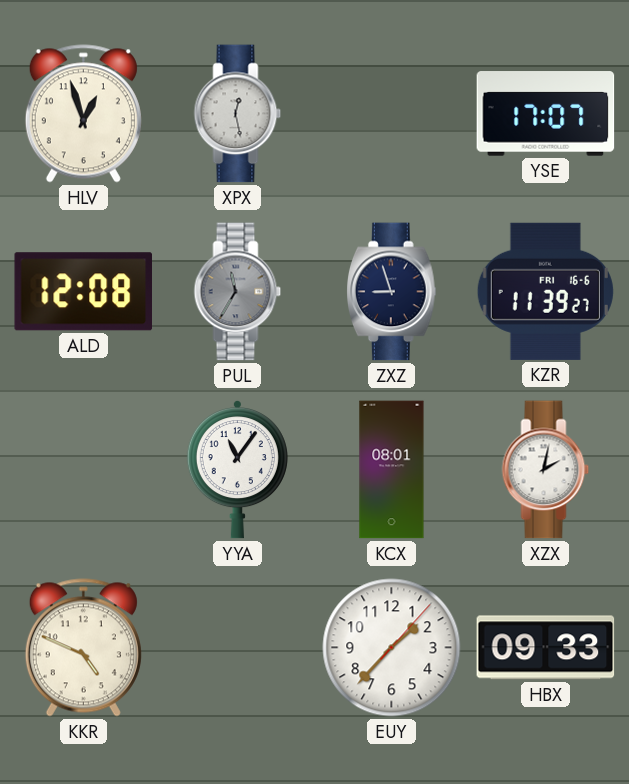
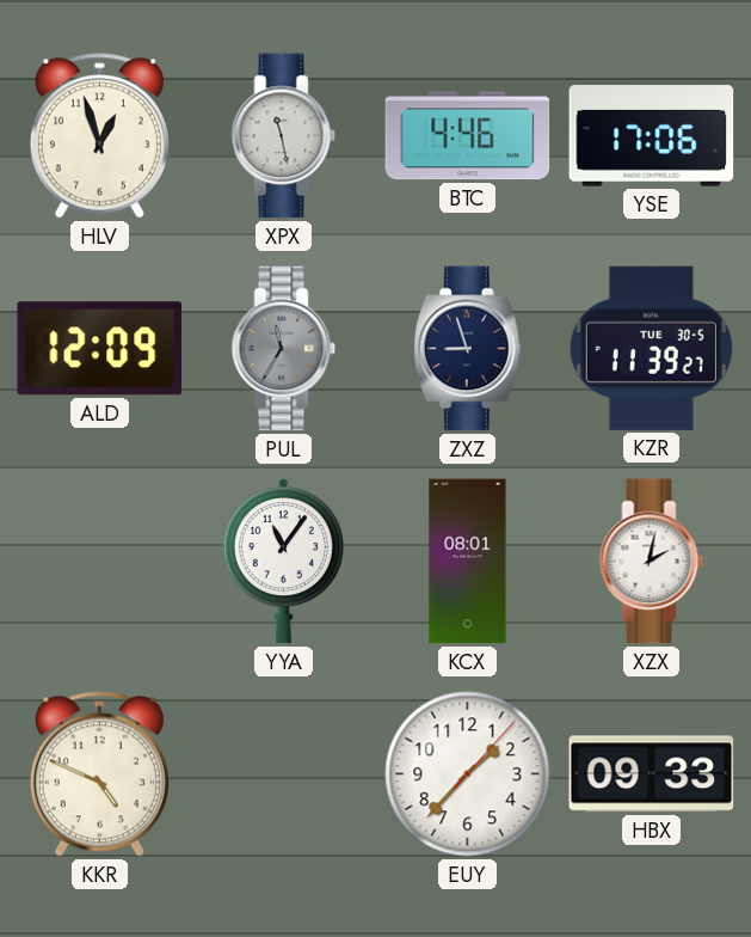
XPX: 12:28 -> 11:28 (284, 136)
BTC: none -> 4:46 (468, 136)
YSE: 17:07 -> 17:06 (652, 136)
ALD: 12:08 -> 12:09 (99, 349)
KZR date: FRI 16-6 -> TUE 30-5 (651, 348)
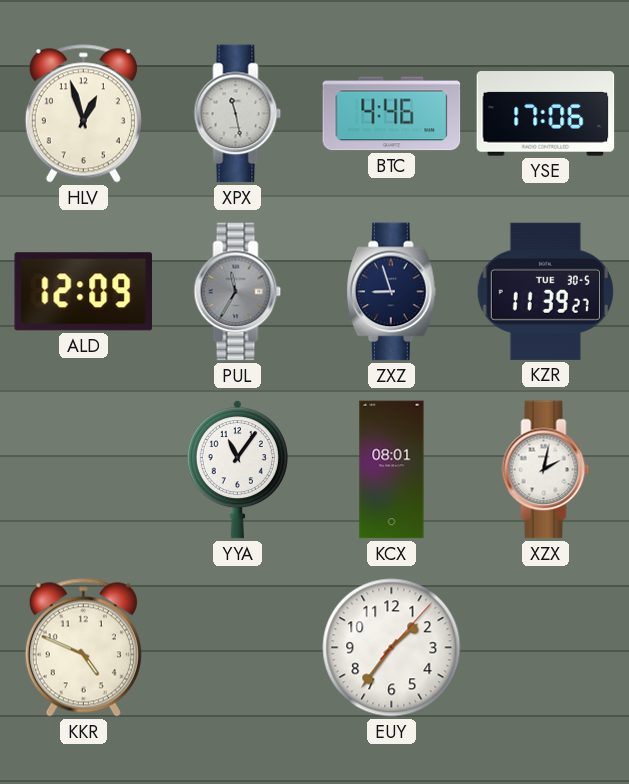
EUY: 1:37 -> 1:36 (392, 648)
HBX: 09:33 -> none (652, 774)
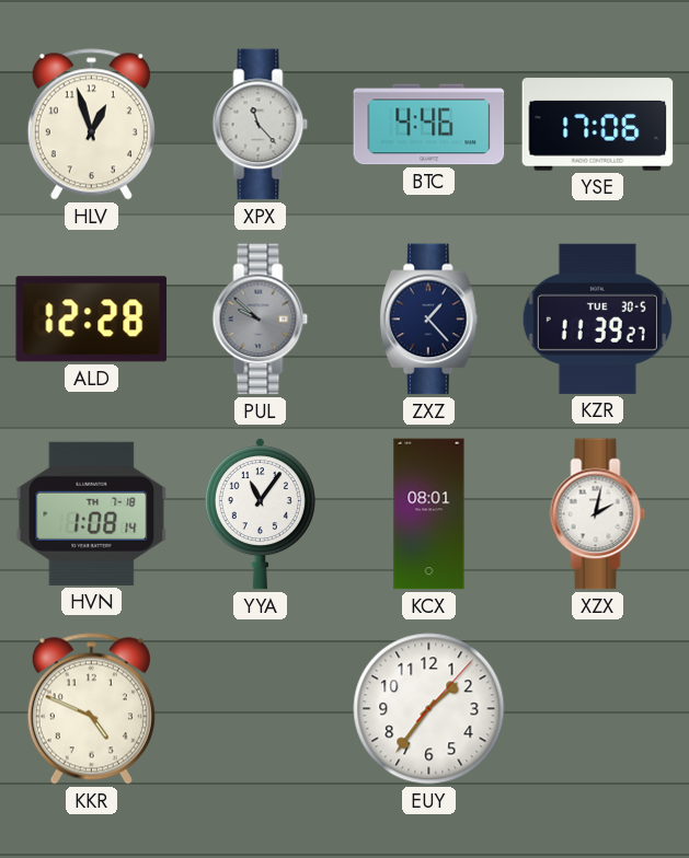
XPX: 11:28 -> 11:23 (261, 125)
ALD: 12:09 -> 12:28 (91, 320)
PUL: 11:35 -> 9:52 (261, 320)
ZXZ: 8:57 -> 1:23 (429, 320)
HVN: none -> 1:08 (92, 513)
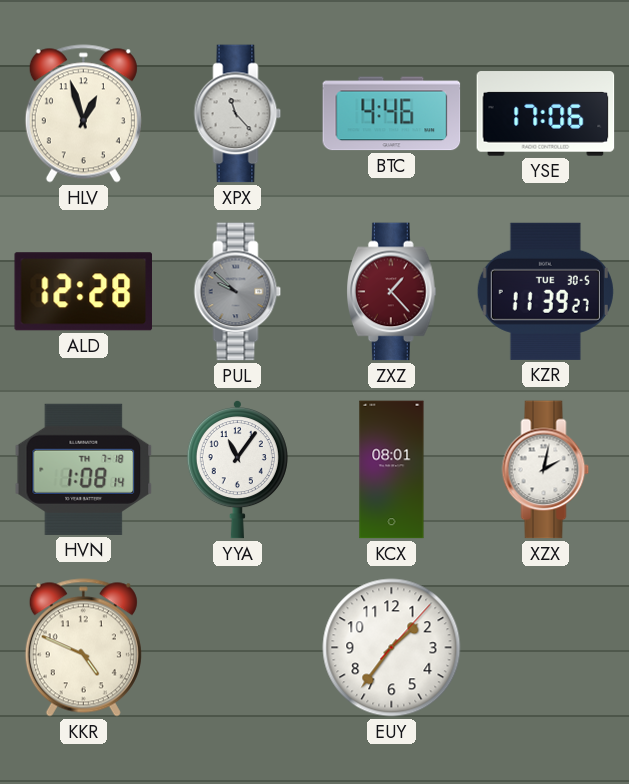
ZXZ dial: navy -> burgundy (392, 292)
